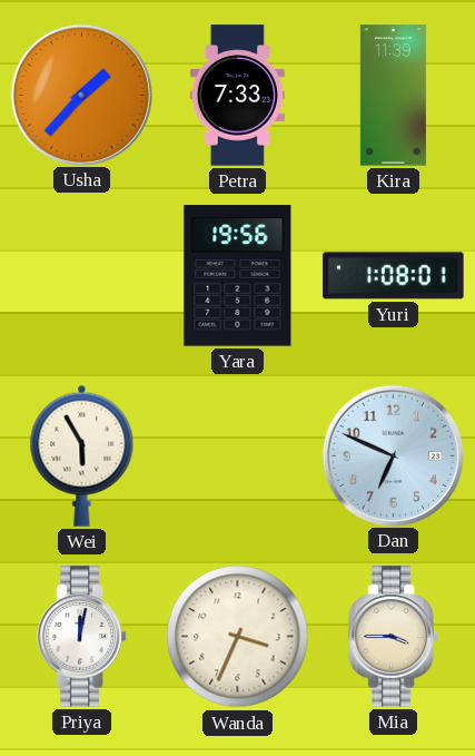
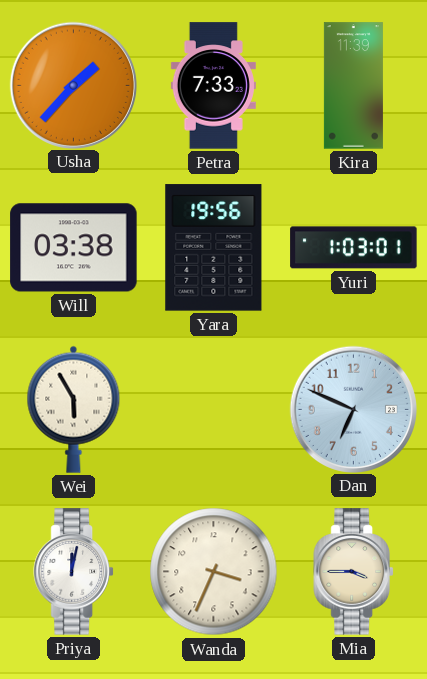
Will: none -> 03:38 (74, 248)
Yuri: 1:08 -> 1:03 (354, 248)
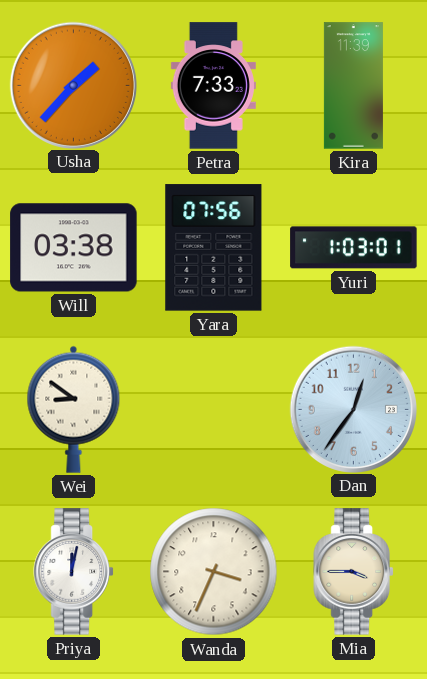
Yara: 19:56 -> 07:56 (214, 248)
Wei: 5:55 -> 8:51 (74, 409)
Dan: 6:49 -> 12:36 (353, 409)
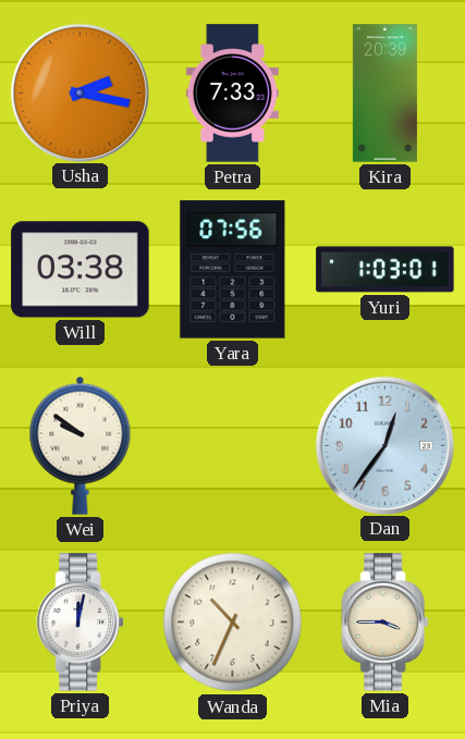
Usha: 1:37 -> 2:17 (79, 93)
Kira: 11:39 -> 20:39 (384, 94)
Wei: 8:51 -> 9:51 (81, 445)
Wanda: 3:34 -> 10:34 (233, 623)
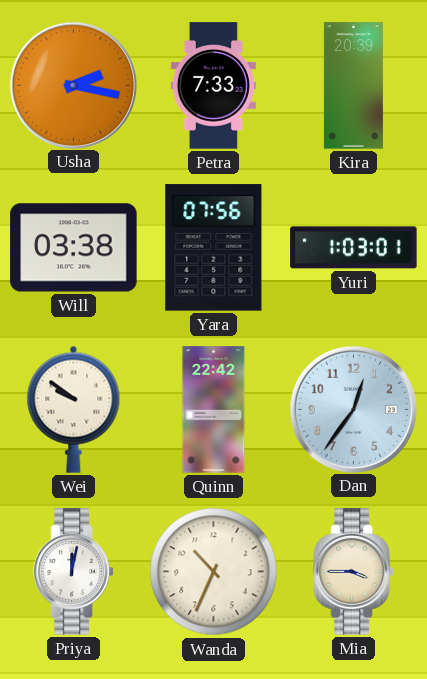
Quinn: none -> 22:42 (214, 410)
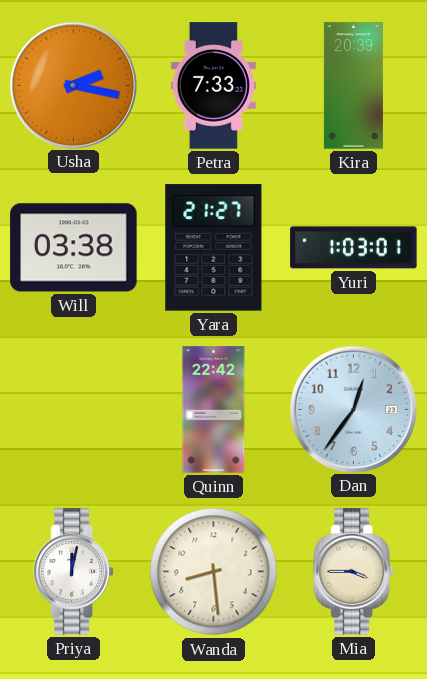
Yara: 07:56 -> 21:27 (214, 248)
Wei: 9:51 -> none (74, 409)
Wanda: 10:34 -> 8:29 (214, 572)
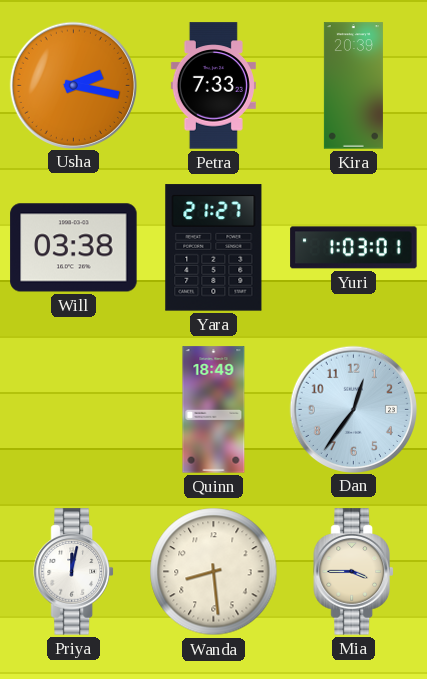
Quinn: 22:42 -> 18:49 (214, 410)
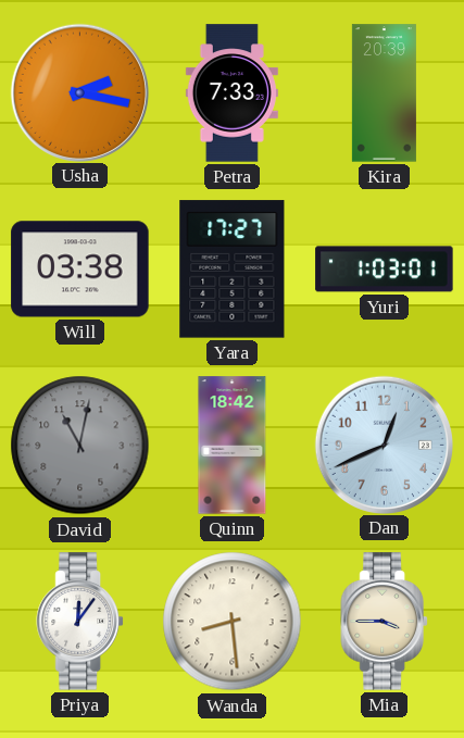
Yara: 21:27 -> 17:27 (233, 270)
David: none -> 11:02 (80, 446)
Quinn: 18:49 -> 18:42 (233, 446)
Dan: 12:36 -> 12:41 (384, 445)
Priya: 12:02 -> 12:06 (79, 622)
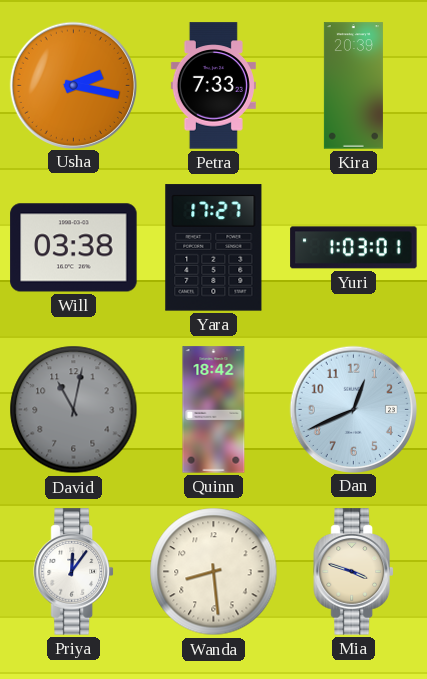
Mia: 3:45 -> 3:48 (353, 572)
